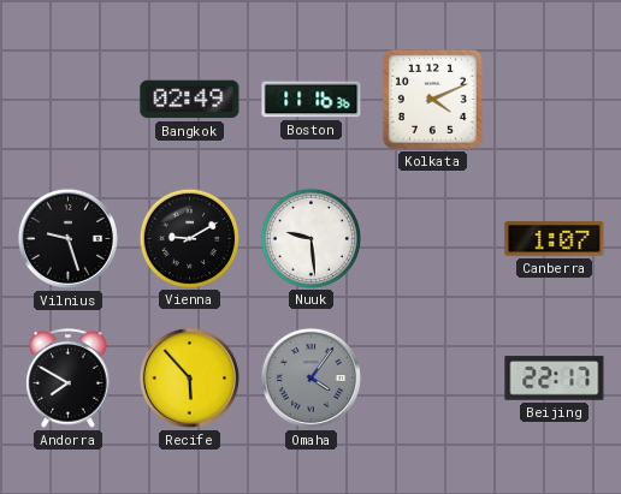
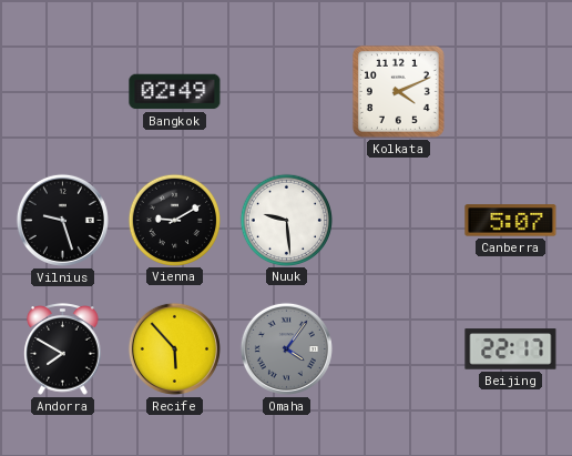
Boston: 11:16 -> none (312, 100)
Canberra: 1:07 -> 5:07 (511, 221)
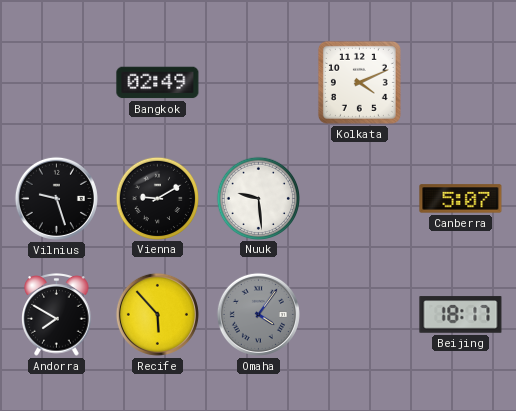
Beijing: 22:17 -> 18:17 (461, 315)
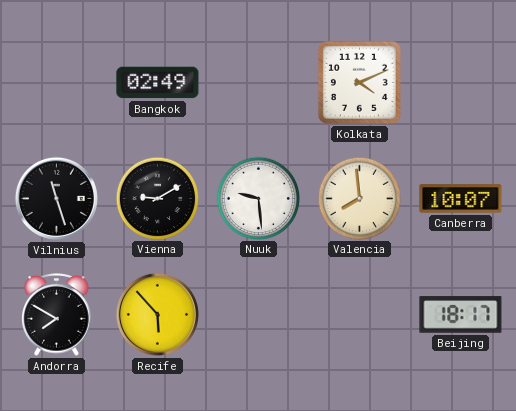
Vilnius: 9:27 -> 11:27 (56, 198)
Valencia: none -> 7:59 (359, 198)
Canberra: 5:07 -> 10:07 (461, 199)
Omaha: 4:06 -> none (258, 314)
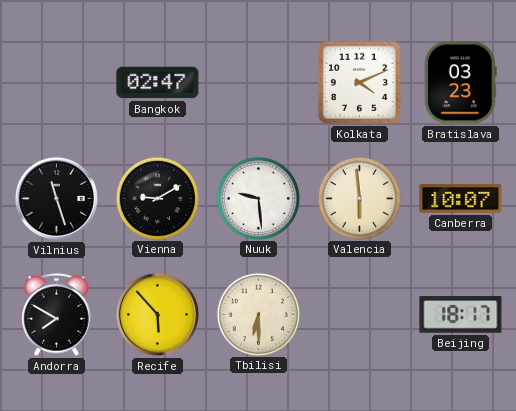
Bangkok: 02:49 -> 02:47 (158, 83)
Bratislava: none -> 03:23 (461, 83)
Valencia: 7:59 -> 5:59 (359, 198)
Tbilisi: none -> 6:30 (258, 314)
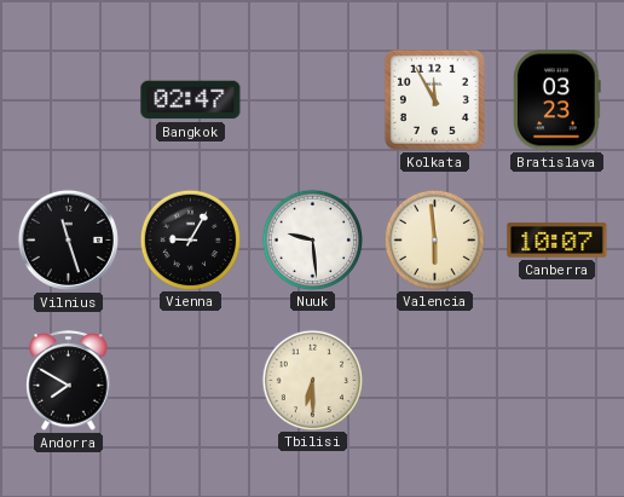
Kolkata: 4:11 -> 11:55 (434, 99)
Vienna: 9:10 -> 9:05 (190, 239)
Recife: 5:53 -> none (157, 314)
Beijing: 18:17 -> none (461, 315)
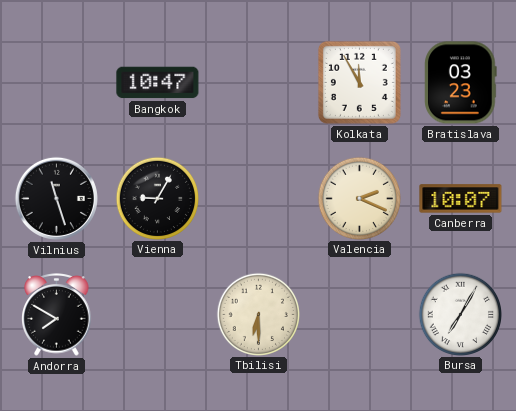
Bangkok: 02:47 -> 10:47 (158, 83)
Nuuk: 9:29 -> none (312, 239)
Valencia: 5:59 -> 2:19 (359, 198)
Bursa: none -> 7:05 (460, 314)
